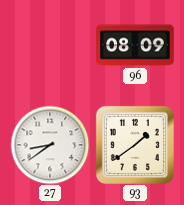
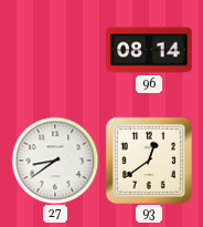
96: 08:09 -> 08:14 (149, 50)
93: 1:39 -> 12:39 (149, 161)
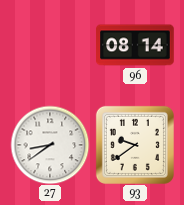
93: 12:39 -> 9:39 (135, 145)
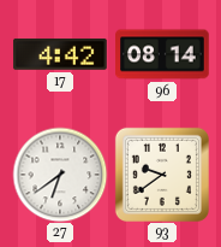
17: none -> 4:42 (60, 54)
27: 8:39 -> 6:39 (60, 175)
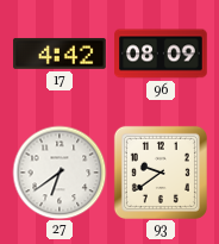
96: 08:14 -> 08:09 (161, 54)
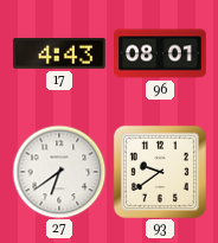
17: 4:42 -> 4:43 (59, 53)
96: 08:09 -> 08:01 (160, 53)
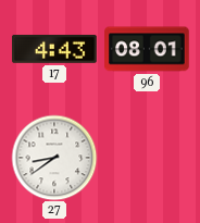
27: 6:39 -> 8:39 (54, 158)
93: 9:39 -> none (160, 172)
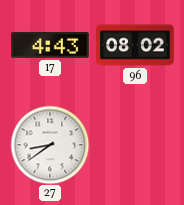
96: 08:01 -> 08:02 (135, 45)
